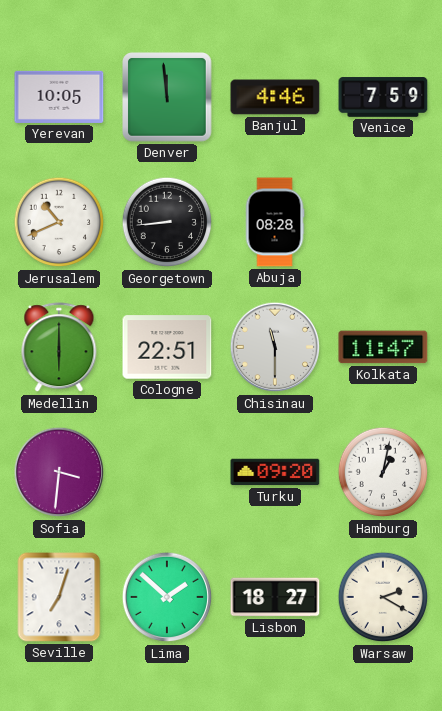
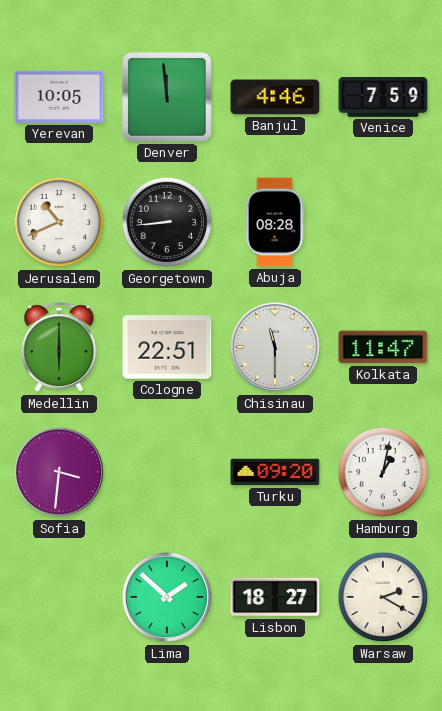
Seville: 7:03 -> none (59, 597)
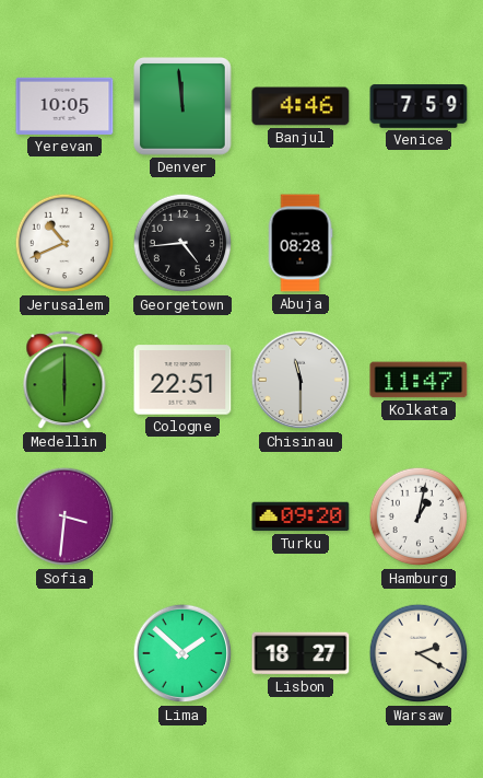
Georgetown: 8:44 -> 4:44 (182, 243)
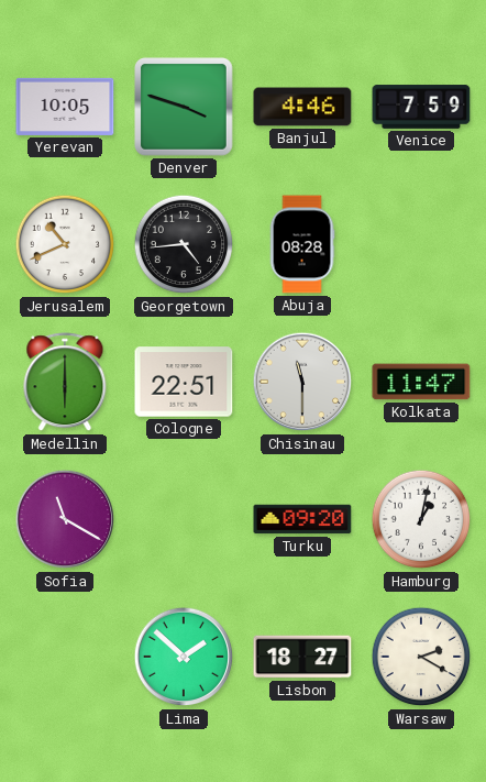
Denver: 11:59 -> 3:48 (185, 108)
Sofia: 3:31 -> 11:20 (65, 519)
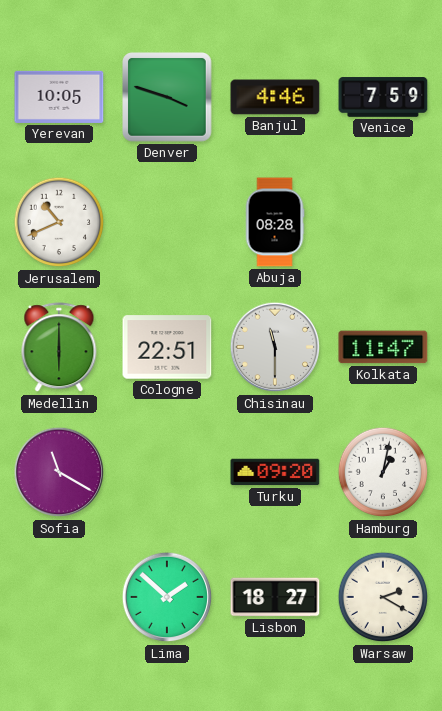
Georgetown: 4:44 -> none (184, 244)
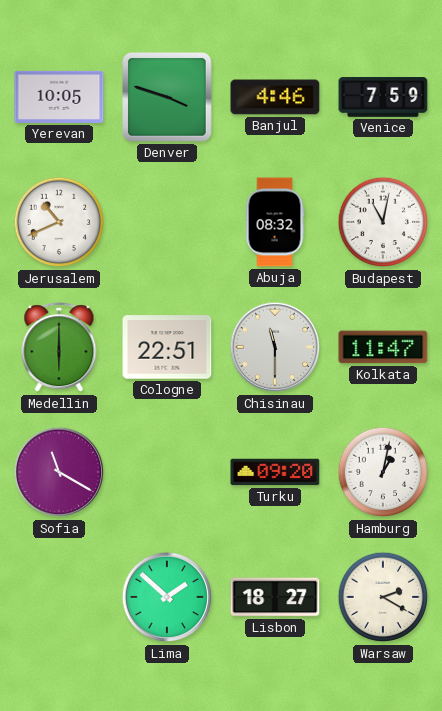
Abuja: 08:28 -> 08:32 (275, 222)
Budapest: none -> 11:02 (383, 222)
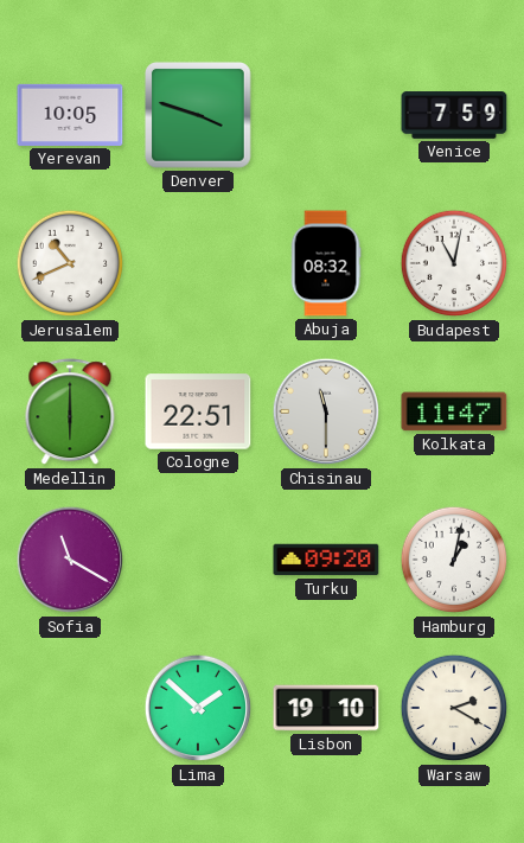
Banjul: 4:46 -> none (275, 97)
Lisbon: 18:27 -> 19:10 (326, 708)
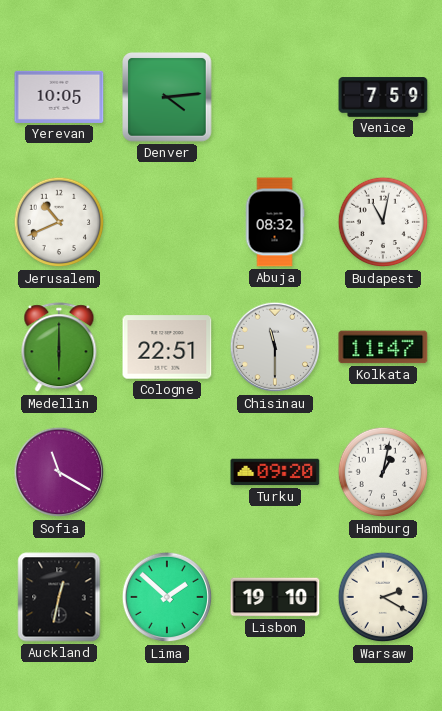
Denver: 3:48 -> 4:14 (168, 98)
Auckland: none -> 12:32 (59, 597)
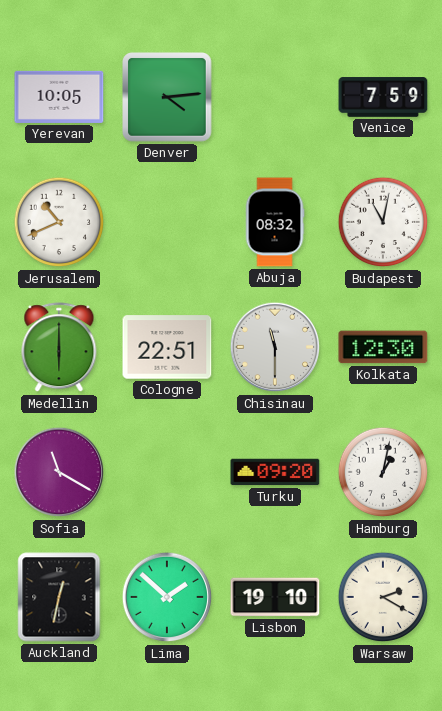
Kolkata: 11:47 -> 12:30 (383, 347)
